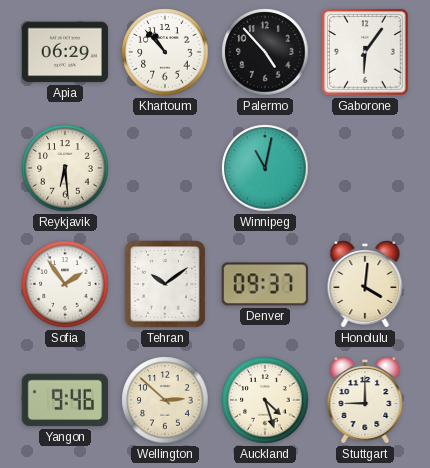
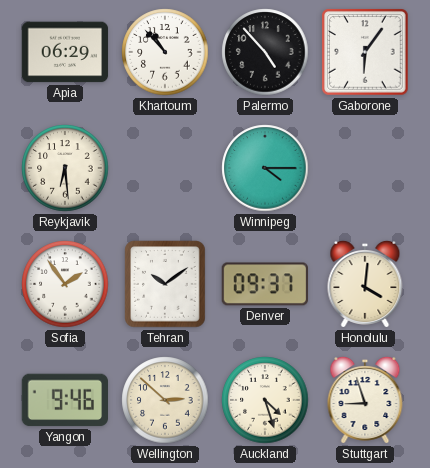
Winnipeg: 11:02 -> 4:15 (265, 168)
Stuttgart: 9:00 -> 8:57 (365, 400)
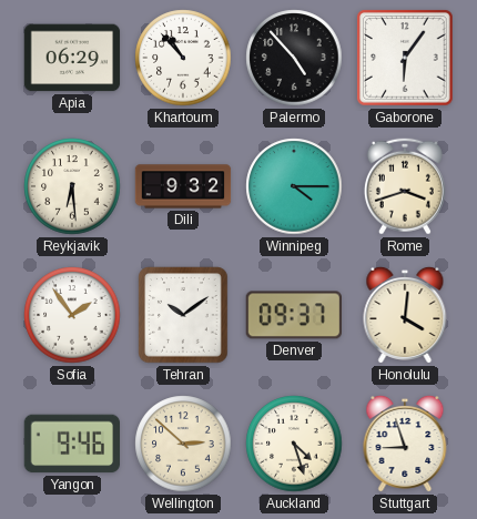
Dili: none -> 9:32 (183, 186)
Rome: none -> 3:42 (405, 186)
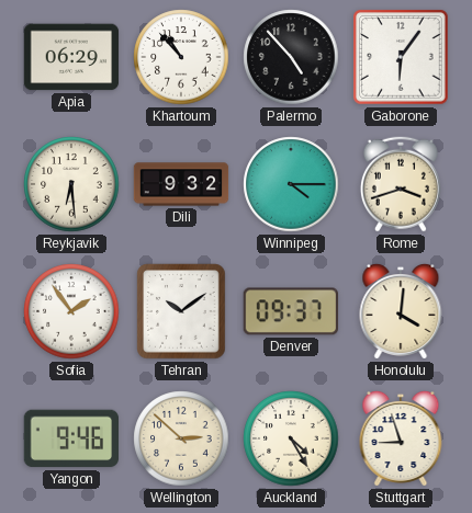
Auckland: 4:27 -> 4:25 (291, 438)
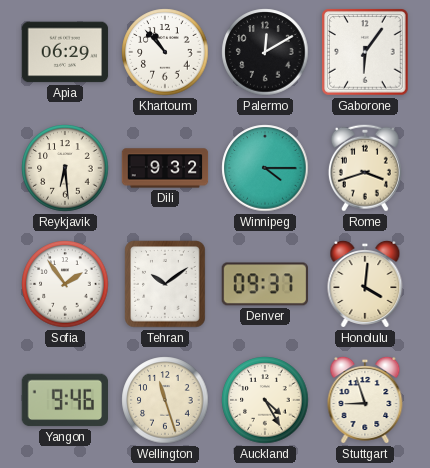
Palermo: 4:53 -> 12:10 (265, 52)
Wellington: 2:52 -> 11:27 (165, 400)
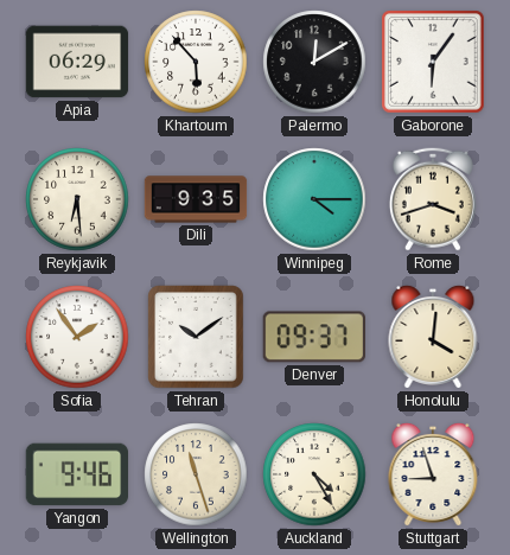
Khartoum: 10:53 -> 5:53 (196, 62)
Dili: 9:32 -> 9:35 (196, 199)
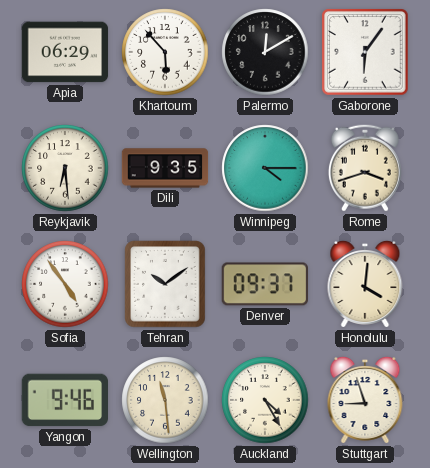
Sofia: 1:54 -> 4:54 (65, 284)
Wellington: 11:27 -> 11:29 (165, 400)
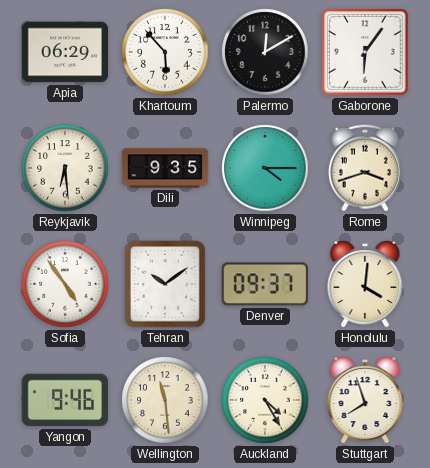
Stuttgart: 8:57 -> 7:57 (365, 400)
